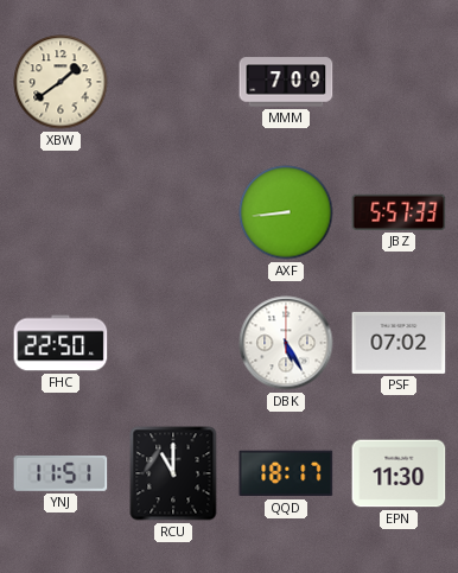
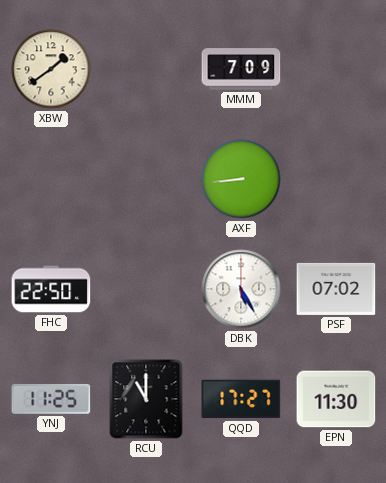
JBZ: 5:57 -> none (399, 212)
YNJ: 11:51 -> 11:25 (51, 399)
QQD: 18:17 -> 17:27 (241, 399)
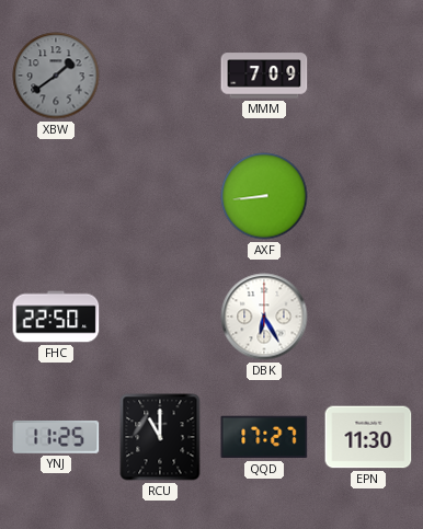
XBW dial: cream -> grey (56, 76)
DBK: 5:25 -> 6:25 (264, 317)
PSF: 07:02 -> none (336, 289)
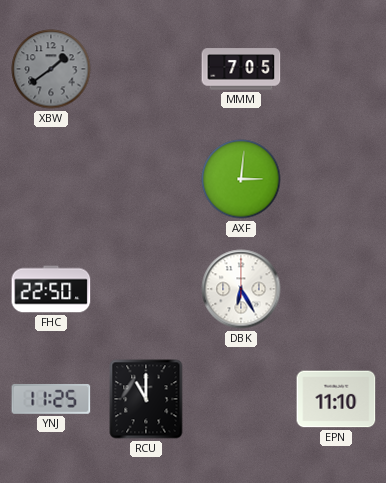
MMM: 7:09 -> 7:05 (241, 69)
AXF: 8:44 -> 3:01 (241, 179)
QQD: 17:27 -> none (264, 437)
EPN: 11:30 -> 11:10 (336, 399)
